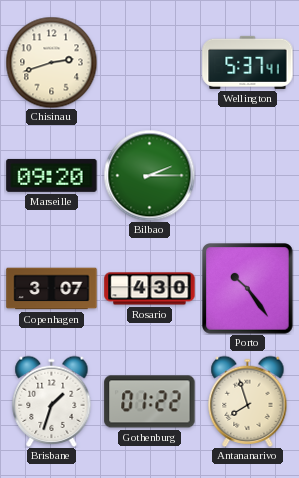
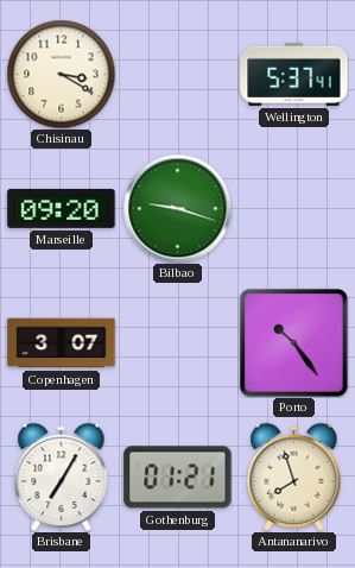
Chisinau: 2:42 -> 3:20 (61, 74)
Bilbao: 2:15 -> 9:18 (177, 208)
Rosario: 4:30 -> none (150, 289)
Brisbane: 1:33 -> 7:05 (62, 477)
Gothenburg: 01:22 -> 01:21 (178, 478)
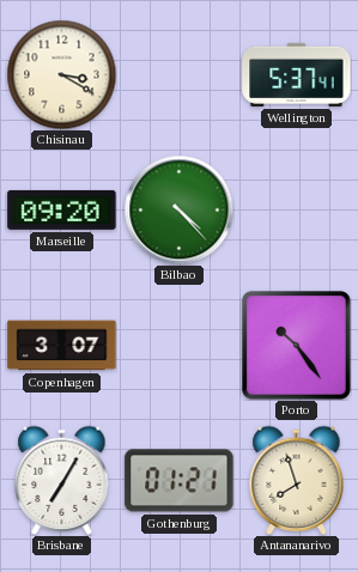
Bilbao: 9:18 -> 4:23 (178, 209)
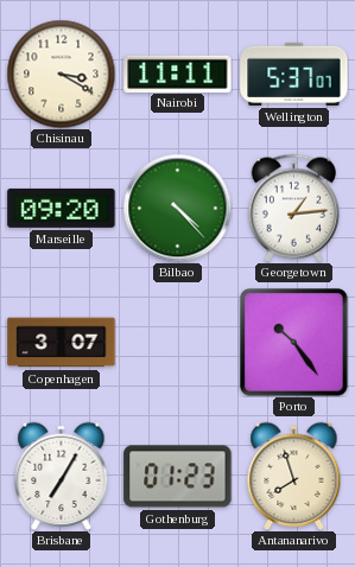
Nairobi: none -> 11:11 (178, 74)
Wellington: 5:37:41 -> 5:37:07 (294, 74)
Georgetown: none -> 1:14 (293, 208)
Gothenburg: 01:21 -> 01:23 (178, 477)
